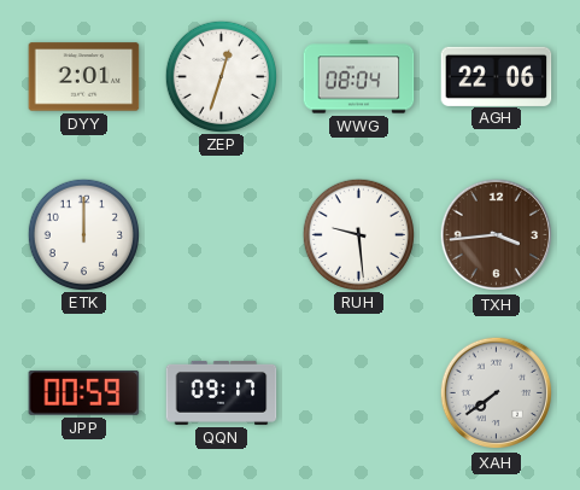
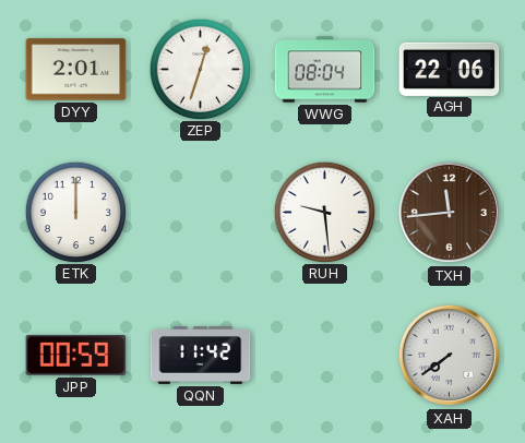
TXH: 3:44 -> 11:44 (450, 213)
QQN: 09:17 -> 11:42 (201, 355)
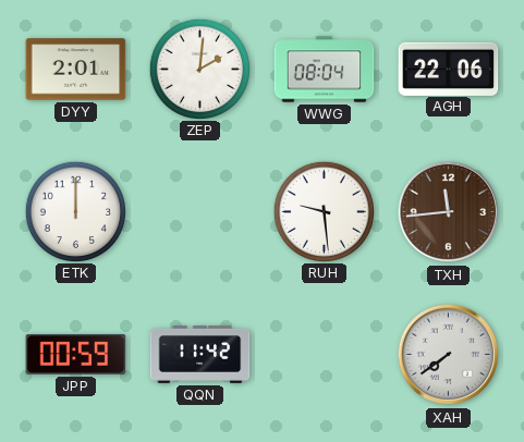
ZEP: 12:33 -> 2:01 (199, 69)
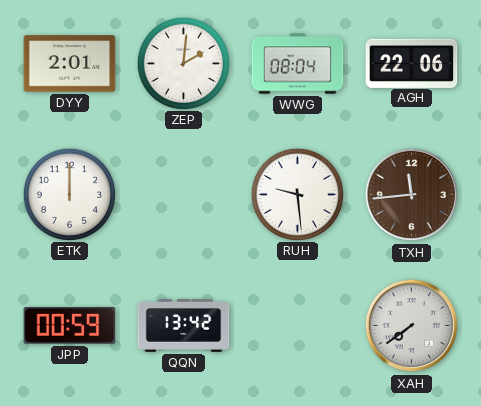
QQN: 11:42 -> 13:42 (184, 325)
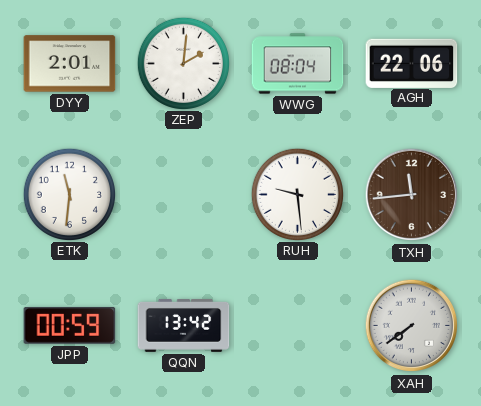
ETK: 12:00 -> 11:31 (69, 194)
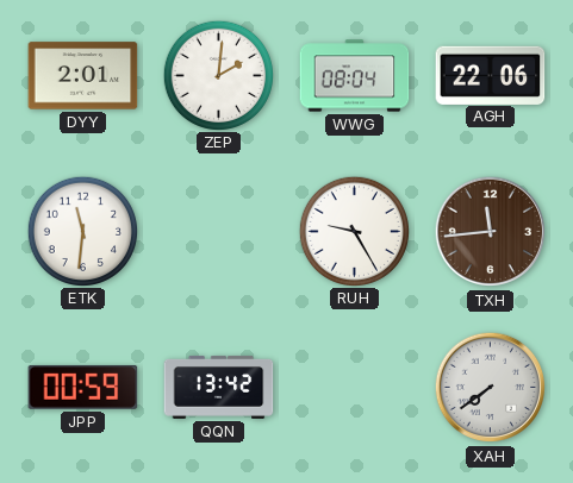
RUH: 9:29 -> 9:25 (354, 231)
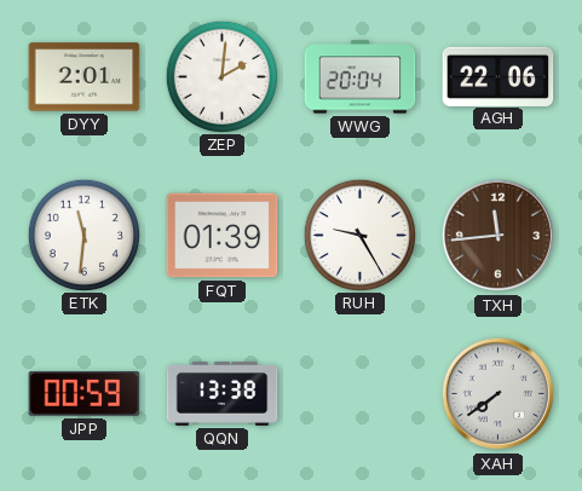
WWG: 08:04 -> 20:04 (361, 77)
FQT: none -> 01:39 (223, 236)
QQN: 13:42 -> 13:38 (223, 393)
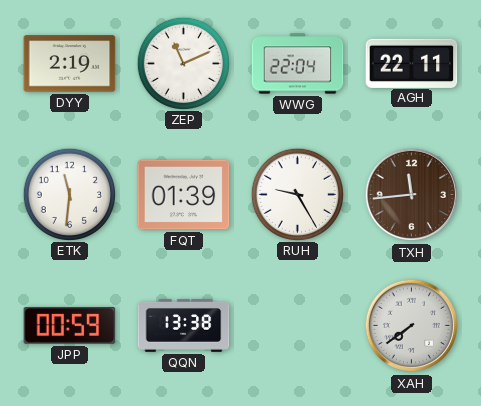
DYY: 2:01 -> 2:19 (70, 64)
ZEP: 2:01 -> 11:11 (183, 63)
WWG: 20:04 -> 22:04 (298, 64)
AGH: 22:06 -> 22:11 (412, 63)
